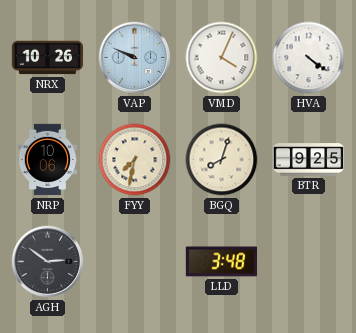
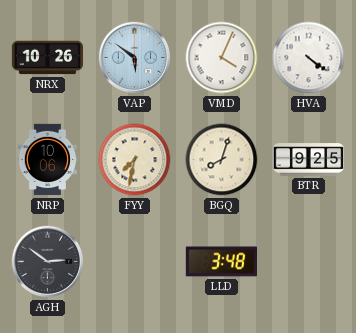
VAP: 9:49 -> 5:51 (135, 58)
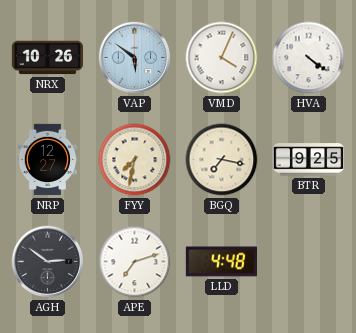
NRP: 10:06 -> 12:27 (48, 160)
BGQ: 8:03 -> 7:17 (222, 160)
APE: none -> 7:12 (135, 262)
LLD: 3:48 -> 4:48 (221, 262)
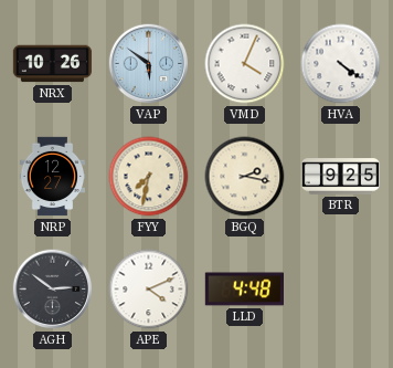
BGQ: 7:17 -> 2:17 (245, 177)
APE: 7:12 -> 4:11 (149, 290)
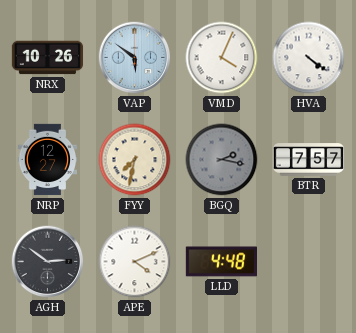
BGQ dial: cream -> grey (222, 160)
BTR: 9:25 -> 7:57 (309, 160)
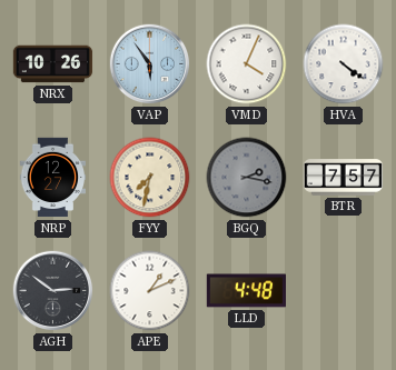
VAP: 5:51 -> 5:54 (150, 64)
APE: 4:11 -> 1:11 (150, 291)
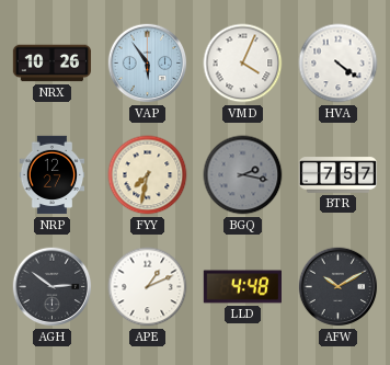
AFW: none -> 10:10 (339, 287)
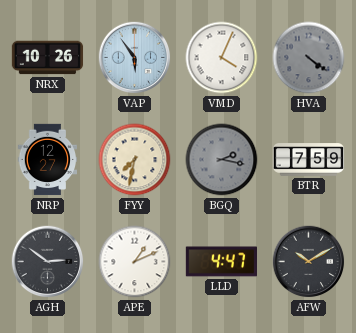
HVA dial: white -> grey (309, 58)
BTR: 7:57 -> 7:59 (309, 160)
LLD: 4:48 -> 4:47 (221, 262)
